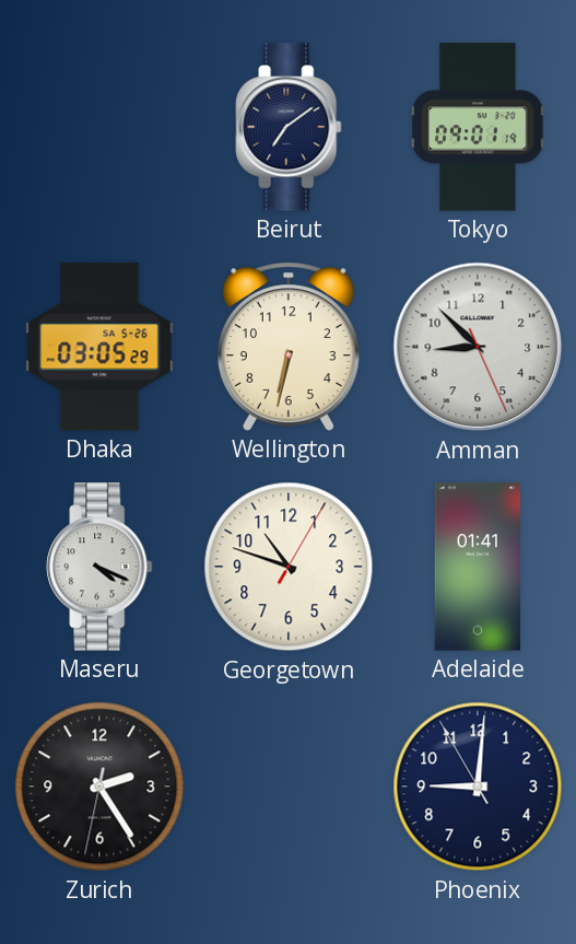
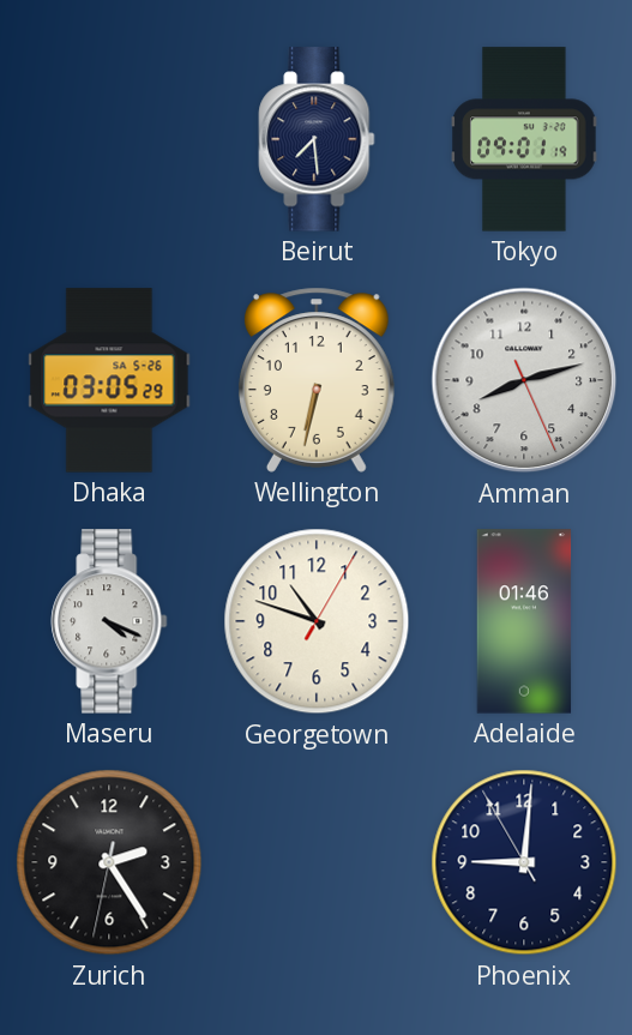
Beirut: 7:09 -> 7:29 (317, 139)
Amman: 8:52 -> 8:12 (524, 380)
Adelaide: 01:41 -> 01:46 (524, 621)
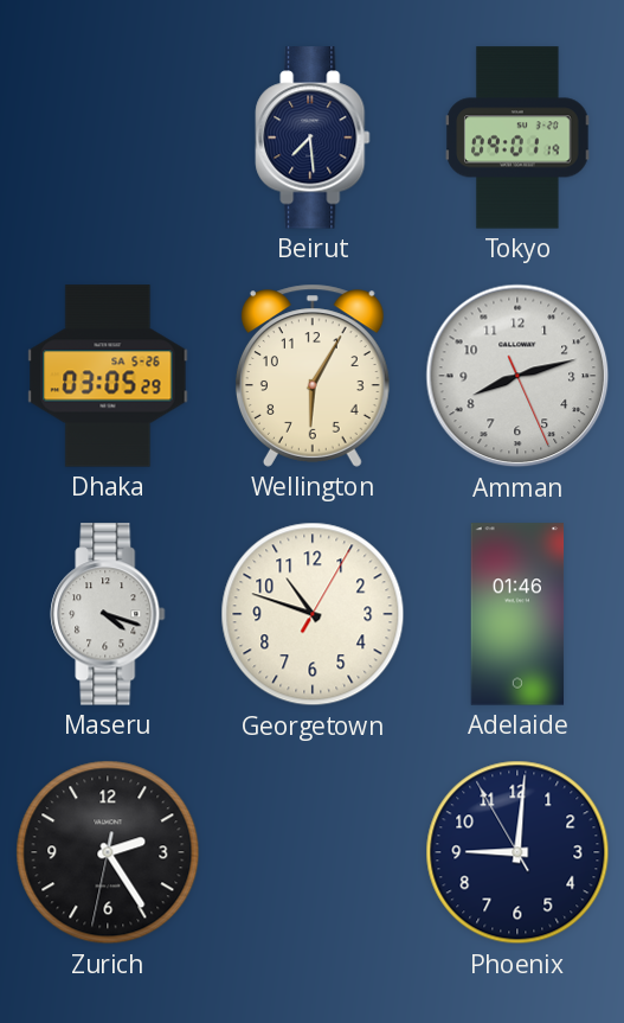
Wellington: 6:32 -> 6:05 (313, 376)
Maseru: 4:19 -> 4:18 (108, 614)
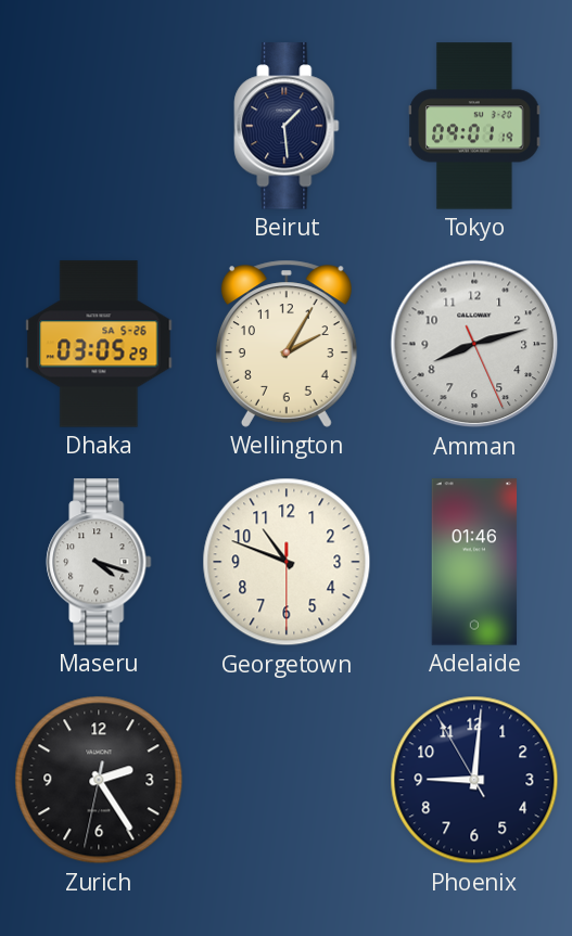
Beirut: 7:29 -> 1:29 (287, 126)
Wellington: 6:05 -> 2:05 (287, 344)
Georgetown: 10:48:05 -> 10:48:30 (287, 562)
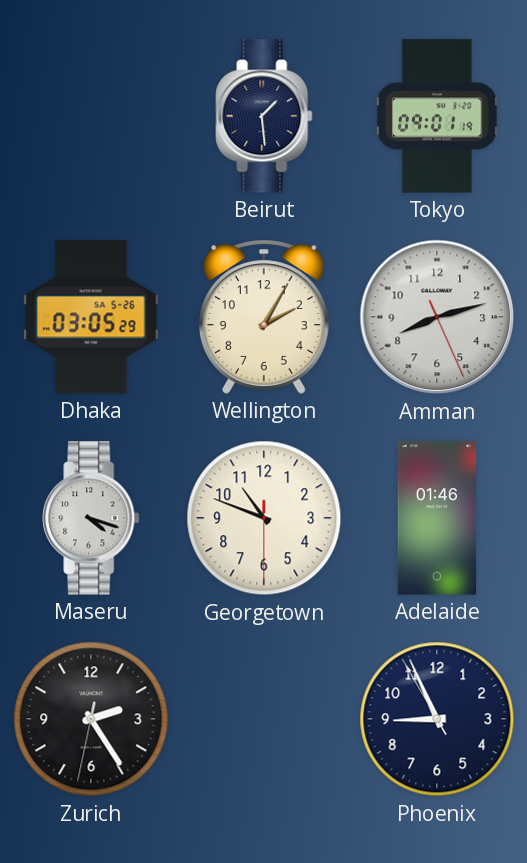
Phoenix: 9:00 -> 8:55 (437, 719)
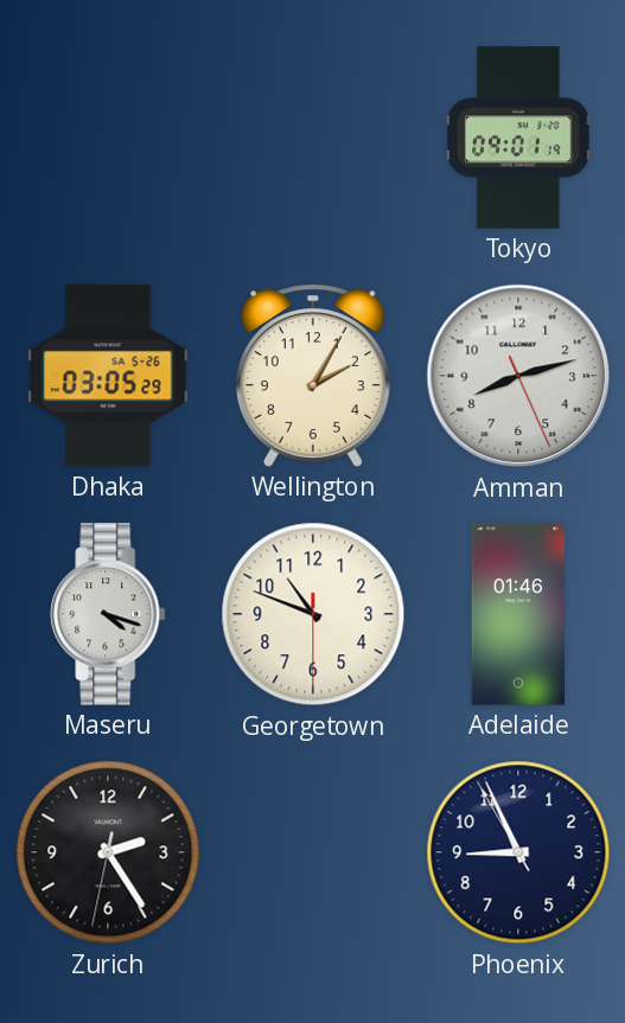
Beirut: 1:29 -> none (264, 116)
